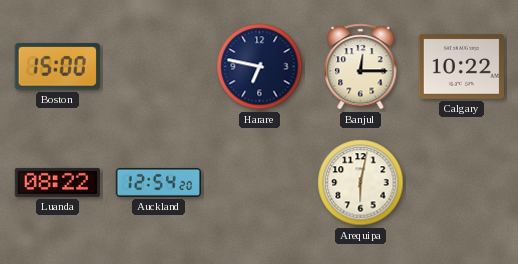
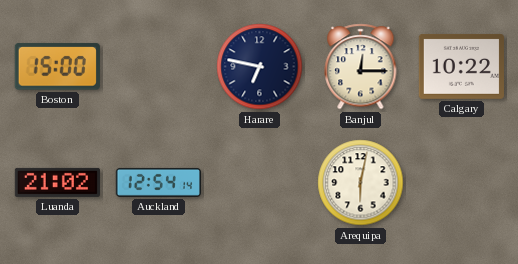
Luanda: 08:22 -> 21:02 (57, 182)
Auckland: 12:54:20 -> 12:54:14 (158, 182)
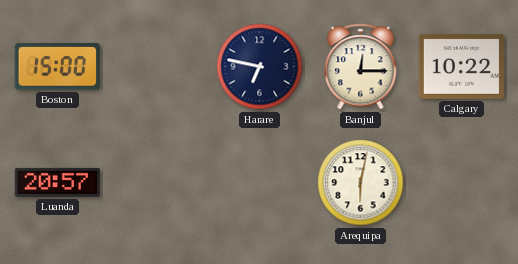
Luanda: 21:02 -> 20:57 (57, 182)
Auckland: 12:54 -> none (158, 182)
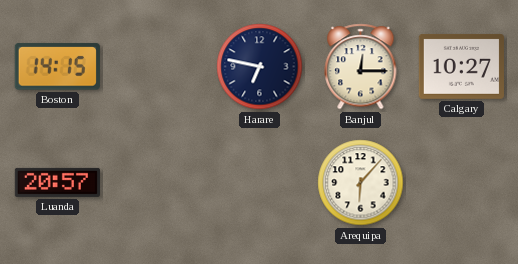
Boston: 15:00 -> 14:15 (57, 67)
Calgary: 10:22 -> 10:27 (461, 66)
Arequipa: 6:02 -> 6:07 (361, 183)
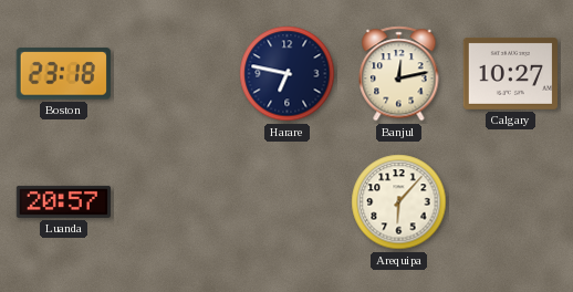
Boston: 14:15 -> 23:18 (63, 74)
Banjul: 12:15 -> 12:13 (399, 74)
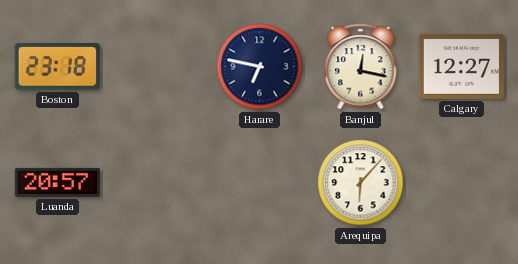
Banjul: 12:13 -> 12:17 (361, 67)
Calgary: 10:27 -> 12:27 (461, 66)
